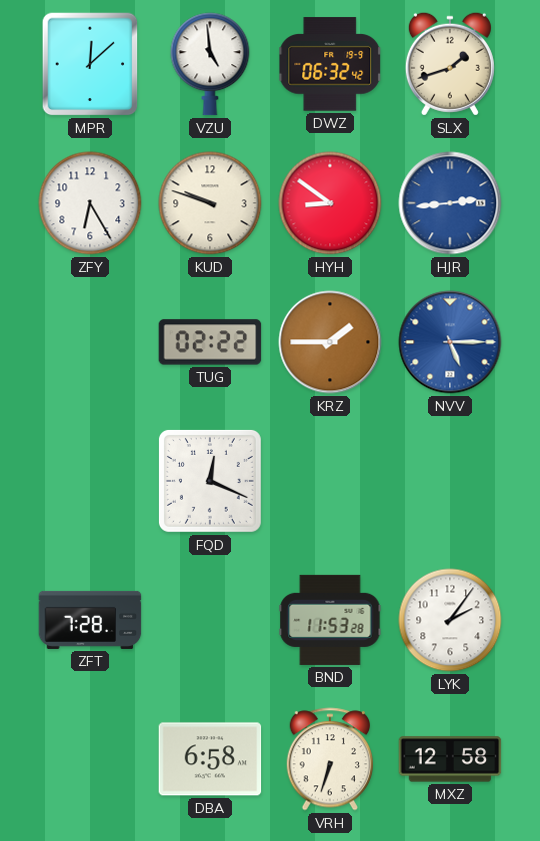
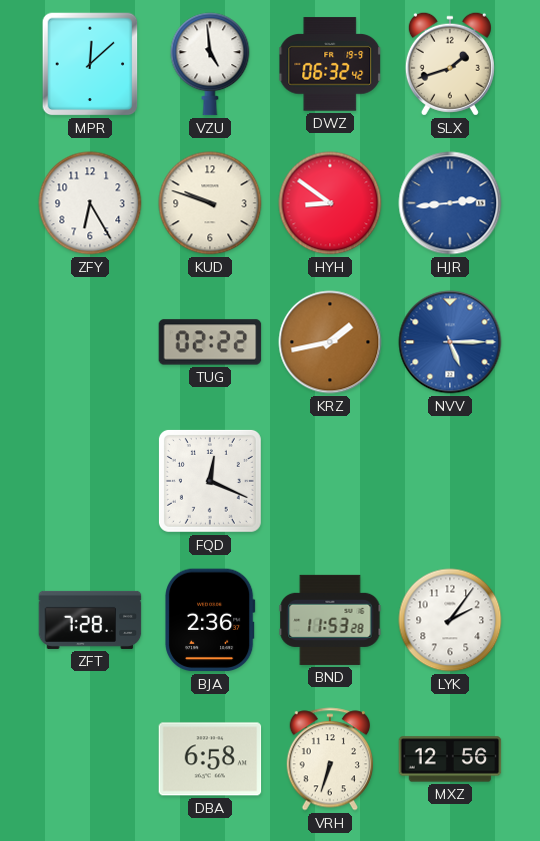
KRZ: 1:45 -> 1:43 (330, 342)
BJA: none -> 2:36 (210, 620)
MXZ: 12:58 -> 12:56 (450, 759)
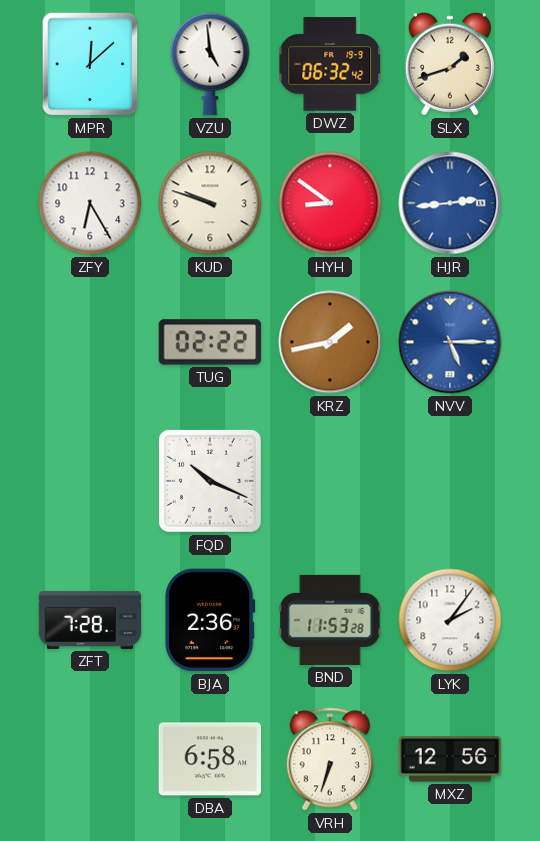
FQD: 12:19 -> 10:19 (210, 481)
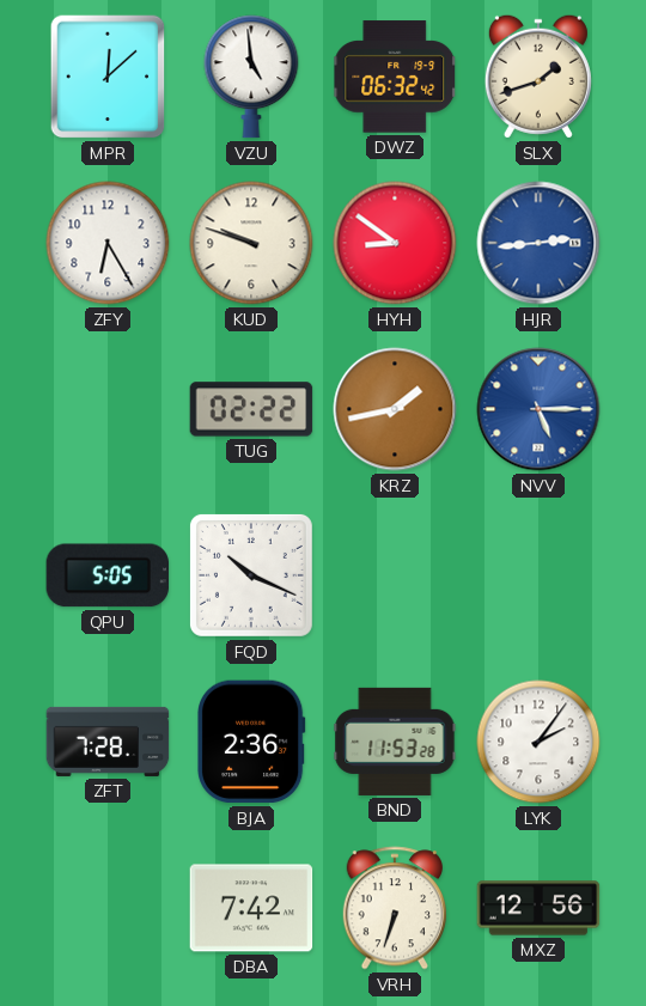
QPU: none -> 5:05 (108, 575)
DBA: 6:58 -> 7:42 (251, 908)
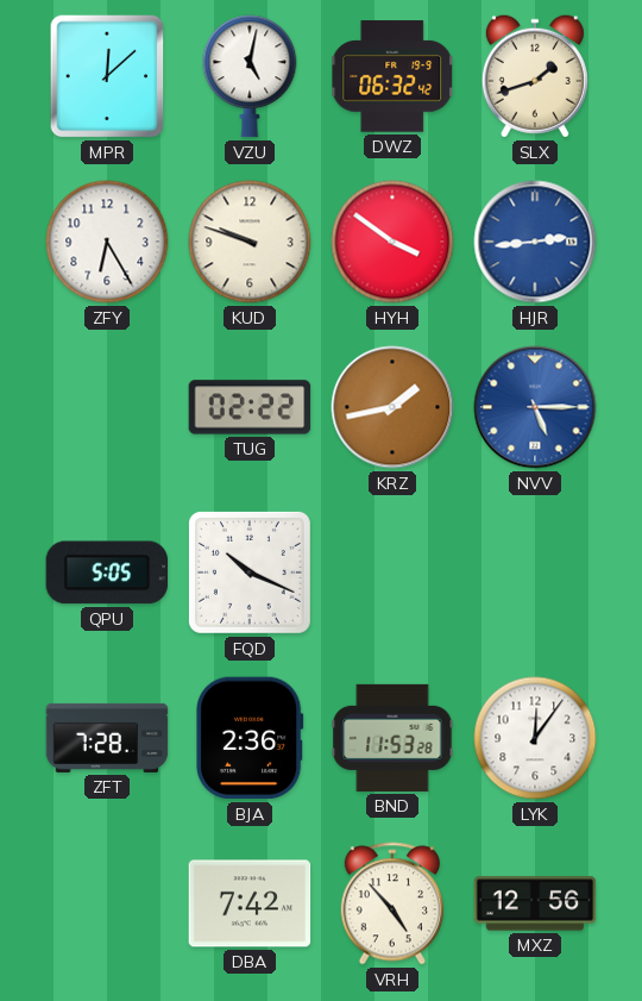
VZU: 4:59 -> 5:02 (250, 76)
HYH: 8:51 -> 3:51 (392, 242)
LYK: 2:06 -> 12:06 (535, 738)
VRH: 6:33 -> 4:53 (391, 903)
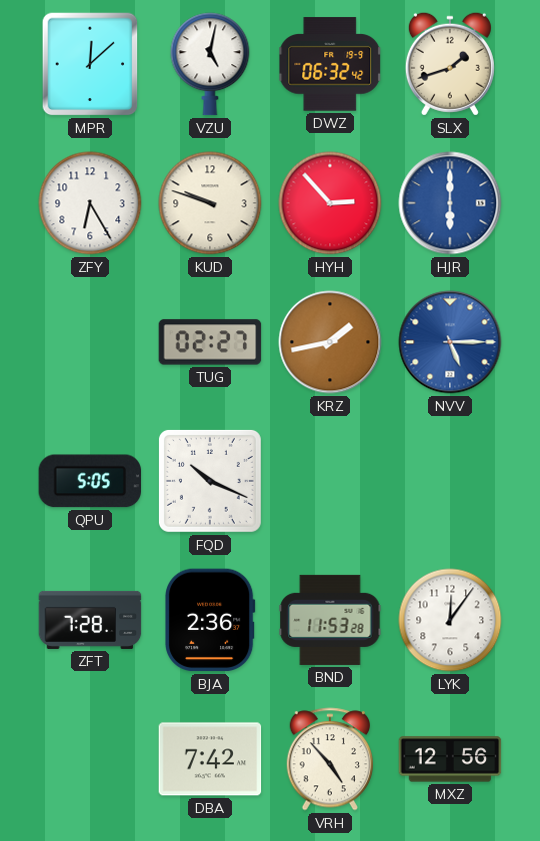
HYH: 3:51 -> 2:53 (330, 203)
HJR: 2:44 -> 6:00 (450, 203)
TUG: 02:22 -> 02:27 (210, 342)
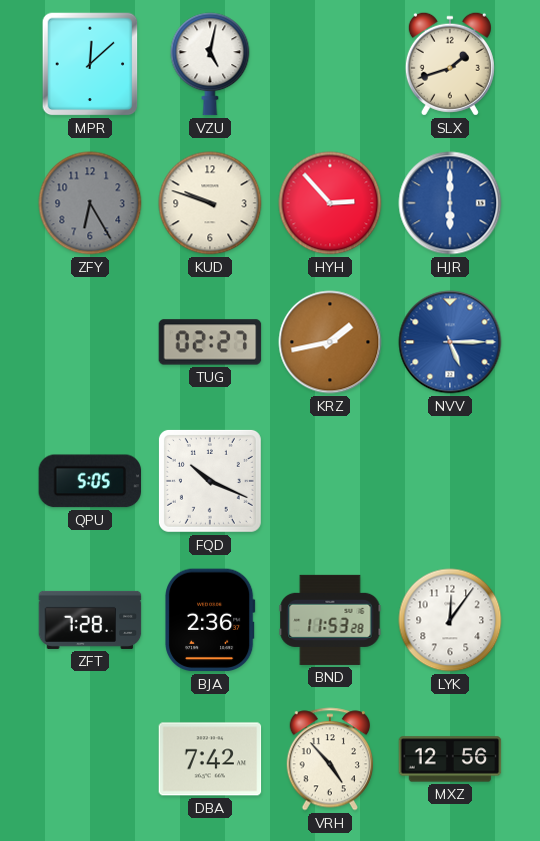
DWZ: 06:32 -> none (330, 64)
ZFY dial: white -> grey (90, 203)
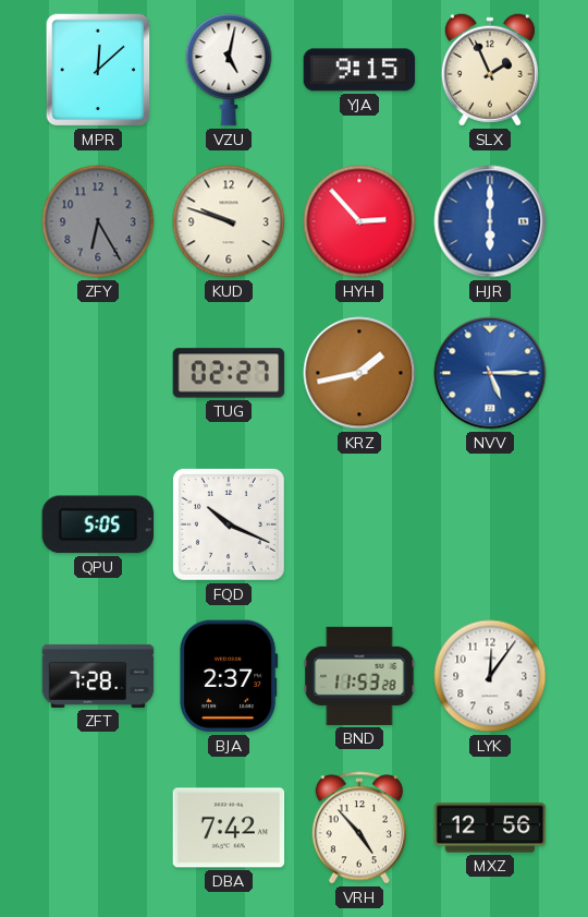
YJA: none -> 9:15 (359, 70)
SLX: 1:42 -> 1:56 (490, 70)
BJA: 2:36 -> 2:37 (229, 676)
